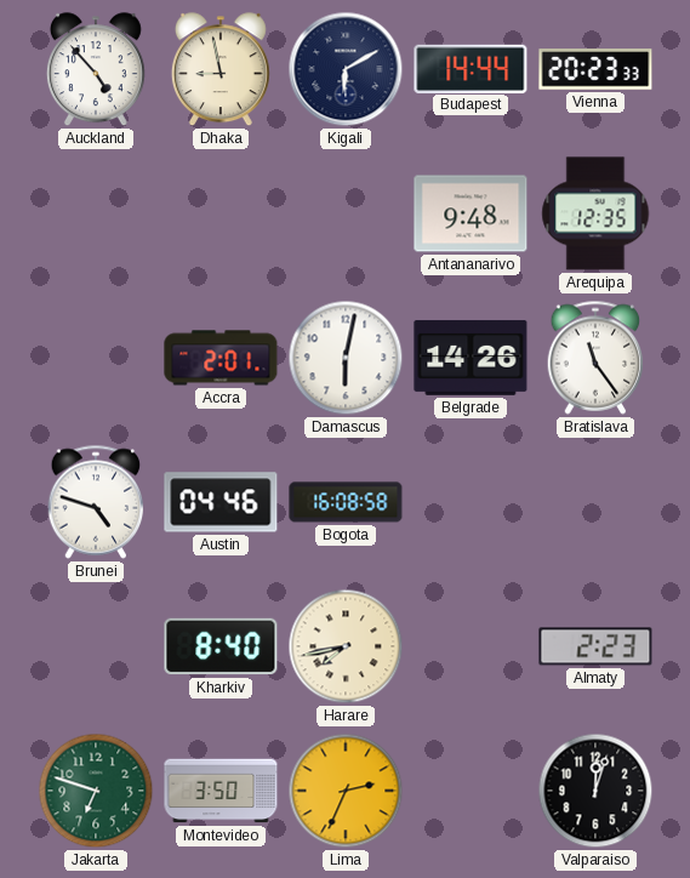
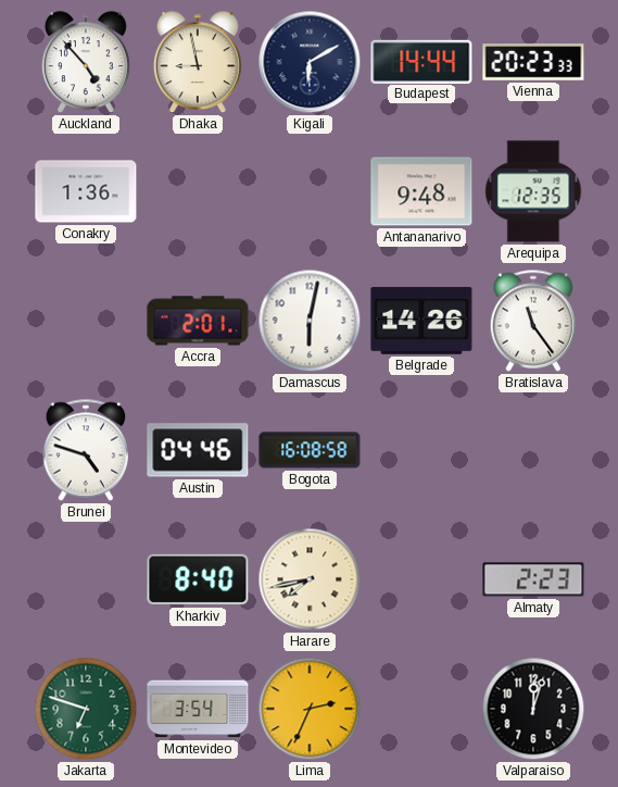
Conakry: none -> 1:36 (86, 191)
Montevideo: 3:50 -> 3:54 (198, 709)
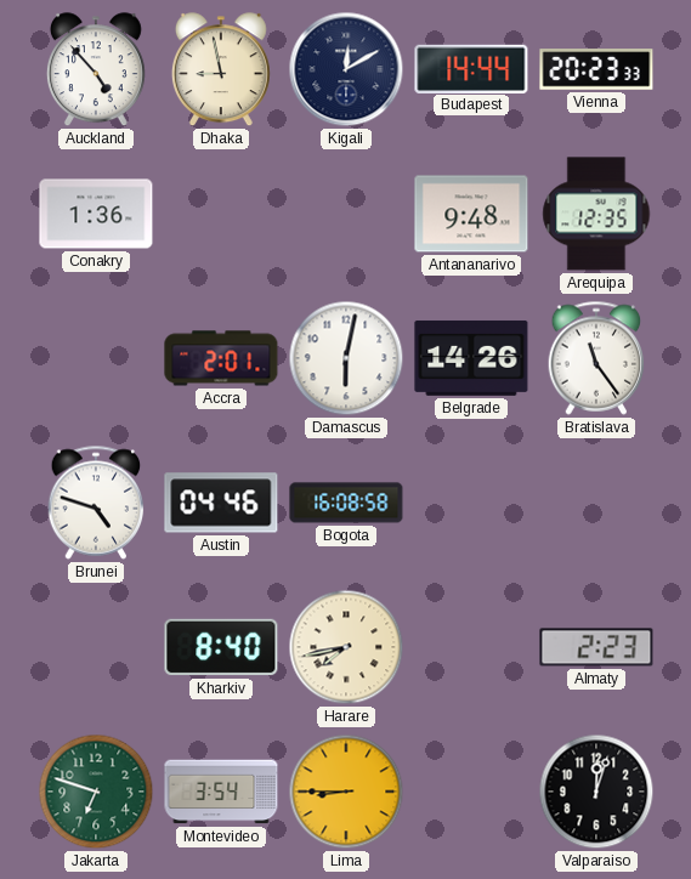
Kigali: 6:10 -> 12:10 (346, 69)
Lima: 2:34 -> 8:45 (346, 792)
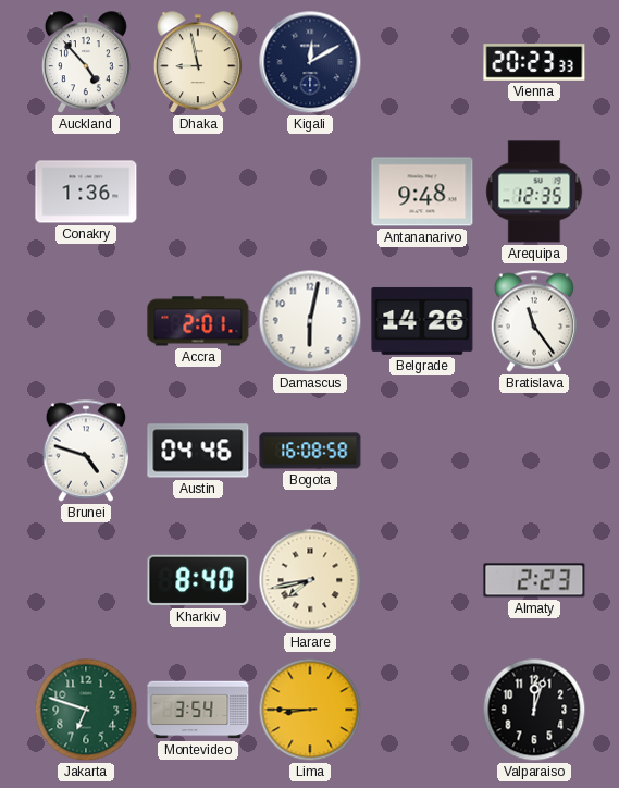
Budapest: 14:44 -> none (471, 68)
